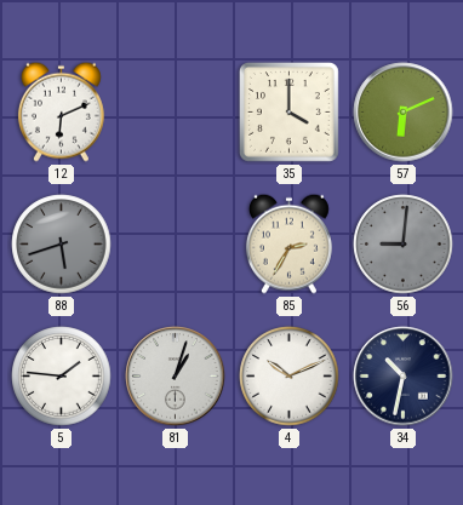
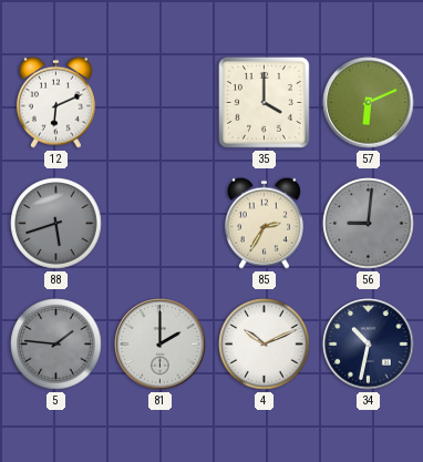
5 dial: white -> grey (56, 345)
81: 1:03 -> 2:00 (161, 345)
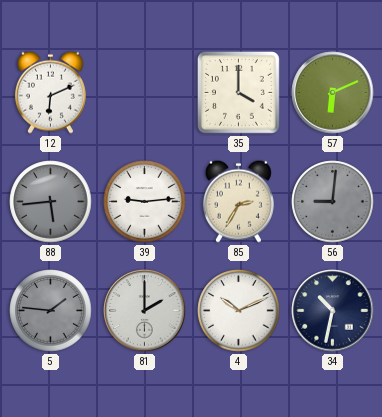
88: 5:42 -> 5:44 (51, 202)
39: none -> 9:14 (145, 202)
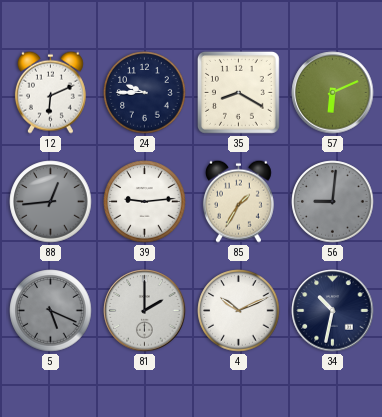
24: none -> 9:45 (145, 93)
35: 4:00 -> 8:20 (238, 92)
88: 5:44 -> 12:44 (51, 202)
85: 2:35 -> 1:35 (238, 201)
5: 1:46 -> 5:19 (51, 311)
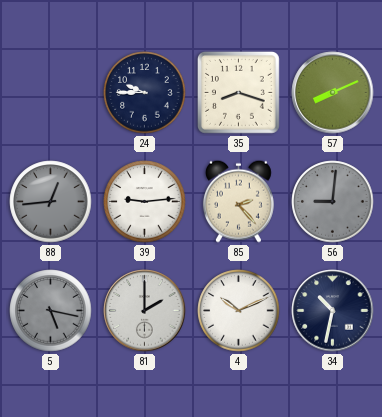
12: 6:11 -> none (50, 92)
35: 8:20 -> 8:18 (238, 92)
57: 6:11 -> 8:11 (333, 93)
85: 1:35 -> 2:23 (238, 201)
5: 5:19 -> 5:17 (51, 311)
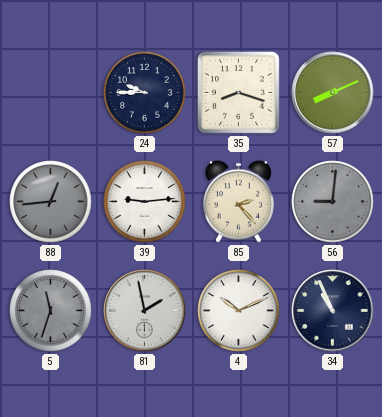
5: 5:17 -> 11:33 (51, 311)
81: 2:00 -> 1:58 (145, 311)
34: 10:32 -> 10:56 (333, 311)
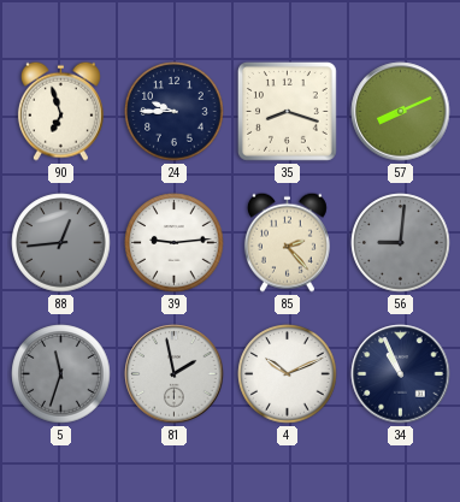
90: none -> 6:57 (60, 111)
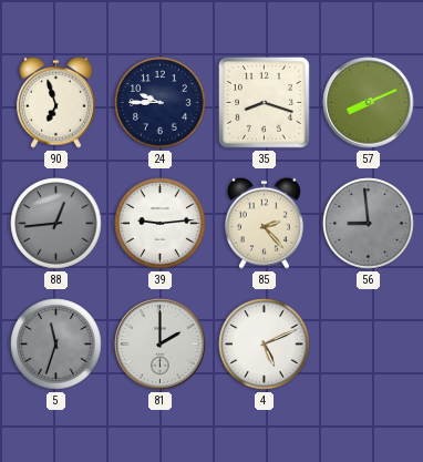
56: 9:01 -> 8:59 (369, 224)
81: 1:58 -> 2:00 (161, 345)
4: 10:11 -> 5:11 (265, 345)
34: 10:56 -> none (401, 374)
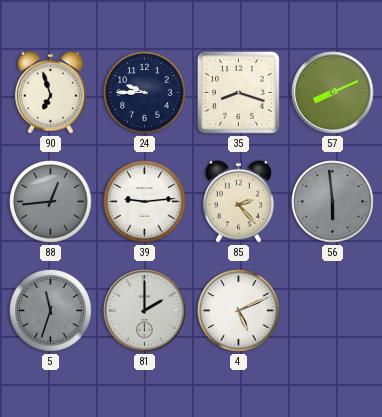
56: 8:59 -> 5:59 (333, 202)
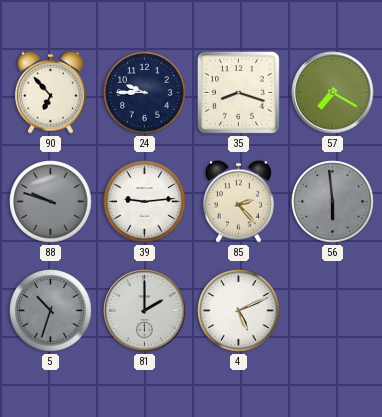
90: 6:57 -> 6:53 (50, 92)
57: 8:11 -> 7:20 (333, 93)
88: 12:44 -> 9:48 (51, 202)
5: 11:33 -> 10:33 (51, 311)
